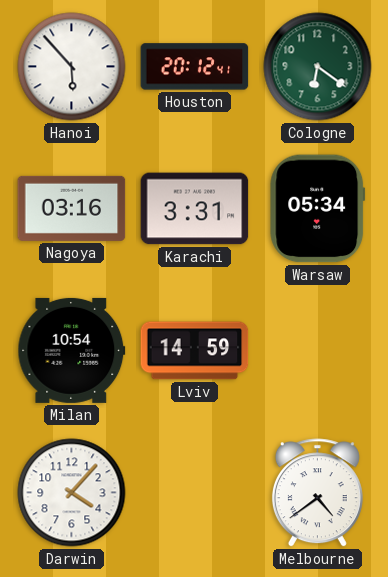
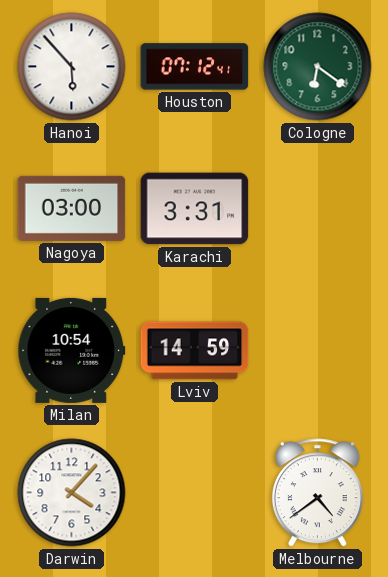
Houston: 20:12 -> 07:12 (195, 67)
Nagoya: 03:16 -> 03:00 (72, 208)
Warsaw: 05:34 -> none (318, 209)
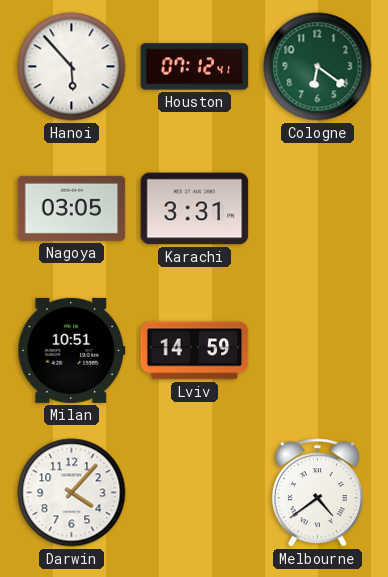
Nagoya: 03:00 -> 03:05 (72, 208)
Milan: 10:54 -> 10:51 (72, 350)
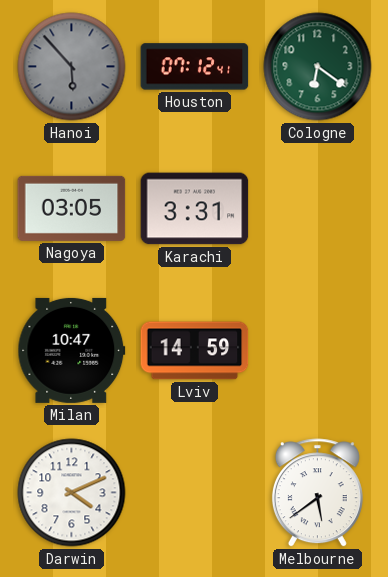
Hanoi dial: white -> grey (72, 67)
Milan: 10:51 -> 10:47 (72, 350)
Darwin: 4:07 -> 4:11 (72, 493)
Melbourne: 4:39 -> 5:39 (317, 493)
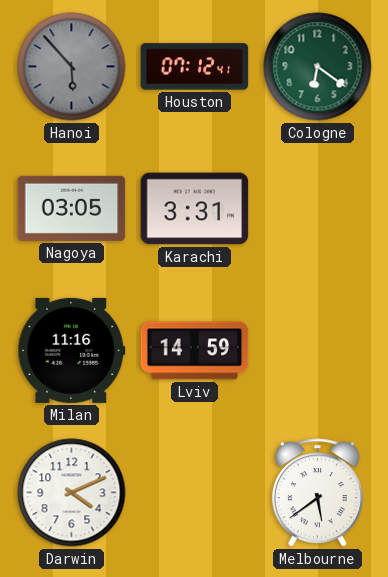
Milan: 10:47 -> 11:16 (72, 350)
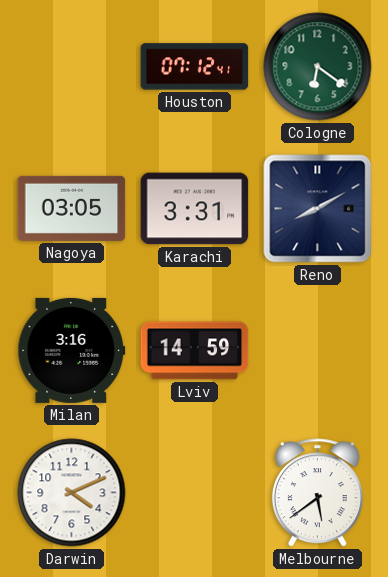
Hanoi: 5:53 -> none (72, 67)
Reno: none -> 8:10 (318, 209)
Milan: 11:16 -> 3:16 (72, 350)
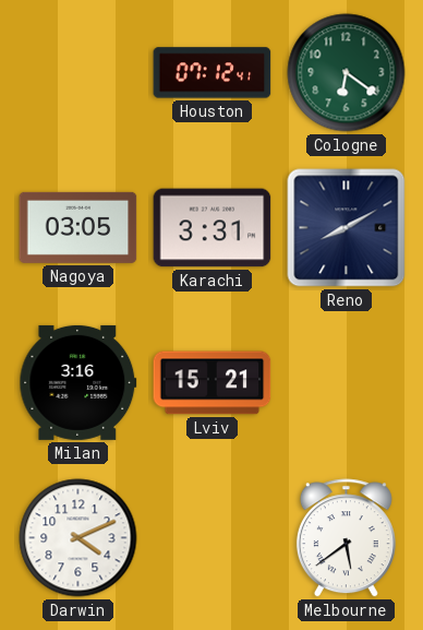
Lviv: 14:59 -> 15:21 (213, 383)
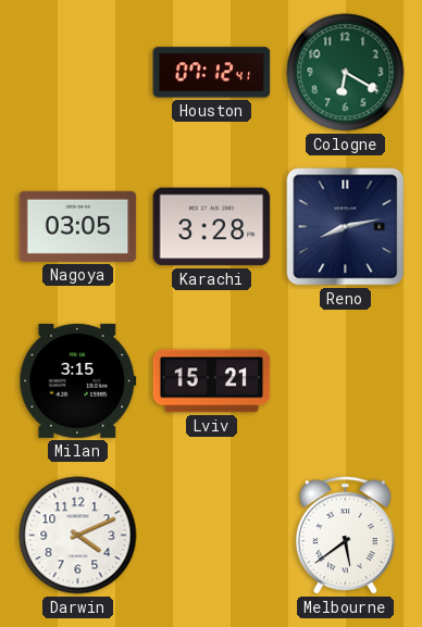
Cologne: 6:21 -> 6:20 (346, 73)
Karachi: 3:31 -> 3:28 (212, 227)
Reno: 8:10 -> 8:13 (346, 227)
Milan: 3:16 -> 3:15 (78, 380)
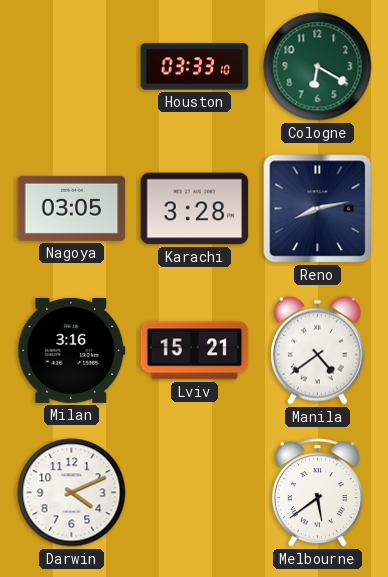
Houston: 07:12 -> 03:33 (195, 67)
Milan: 3:15 -> 3:16 (72, 350)
Manila: none -> 4:39 (317, 350)
